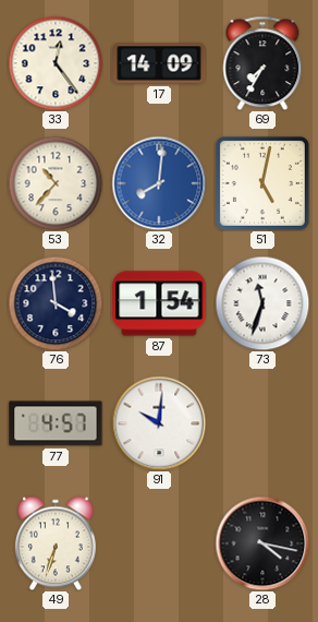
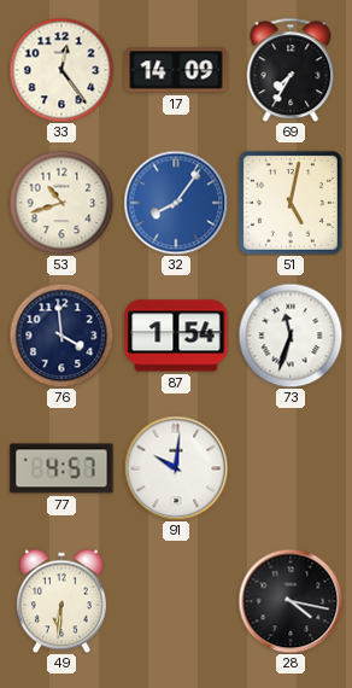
53: 10:37 -> 10:42 (61, 203)
32: 8:01 -> 8:06 (176, 203)
49: 6:33 -> 6:31 (61, 601)
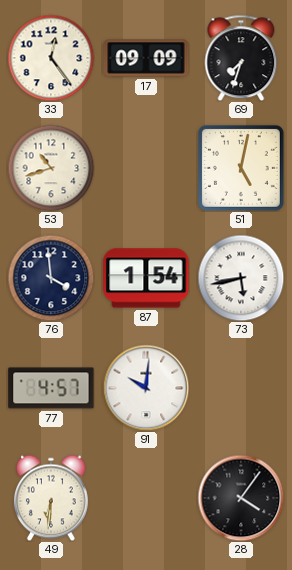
17: 14:09 -> 09:09 (146, 58)
69: 7:35 -> 7:33 (241, 58)
32: 8:06 -> none (176, 203)
73: 11:33 -> 5:43 (241, 278)
28: 4:17 -> 4:06 (241, 498)
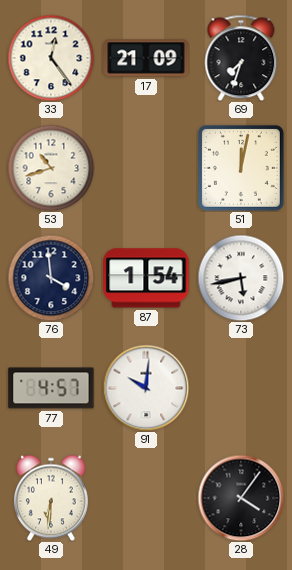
17: 09:09 -> 21:09 (146, 58)
51: 5:02 -> 12:02 (241, 168)
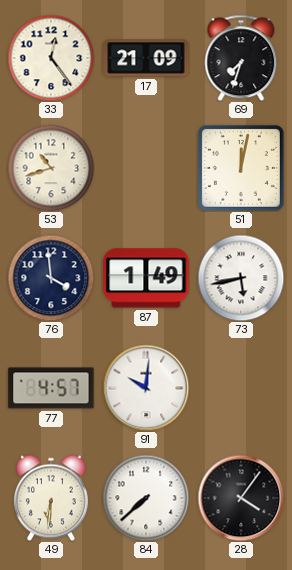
87: 1:54 -> 1:49 (146, 278)
84: none -> 7:38 (146, 498)
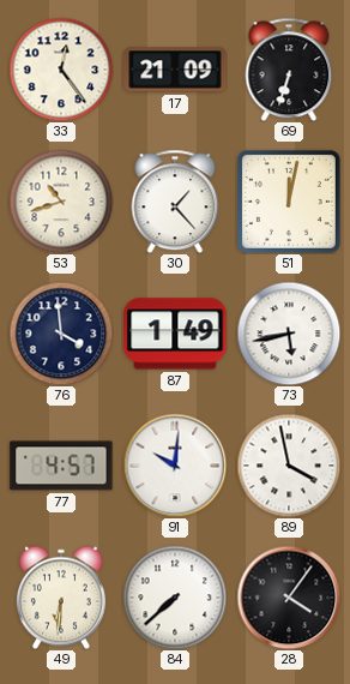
69: 7:33 -> 6:33 (289, 70)
30: none -> 1:23 (175, 202)
89: none -> 3:58 (289, 466)
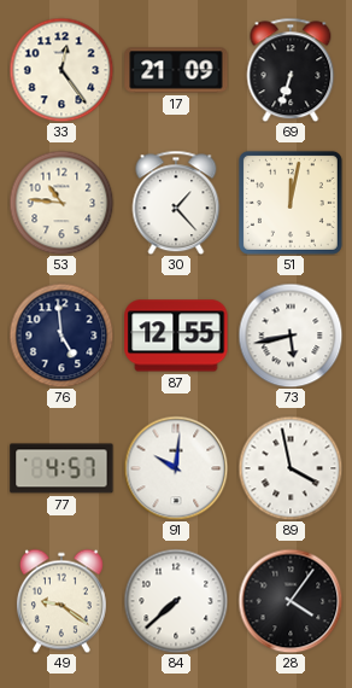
53: 10:42 -> 10:46 (61, 203)
76: 3:59 -> 4:59 (61, 336)
87: 1:49 -> 12:55 (176, 336)
49: 6:31 -> 9:21 (61, 601)
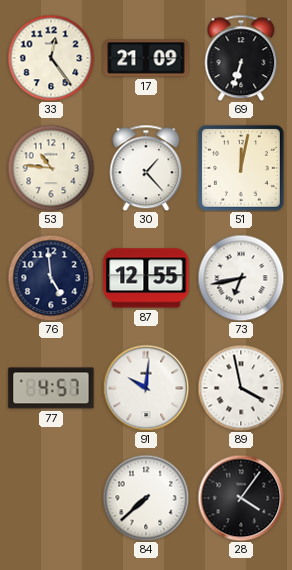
73: 5:43 -> 6:43 (241, 278)
49: 9:21 -> none (61, 601)
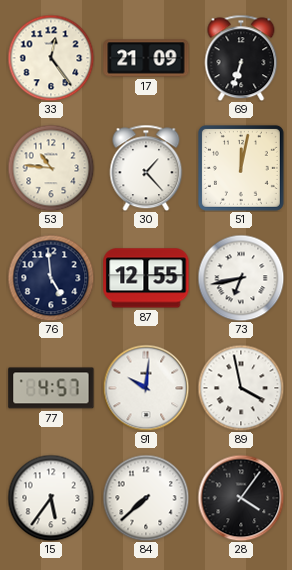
15: none -> 5:36 (51, 498)
